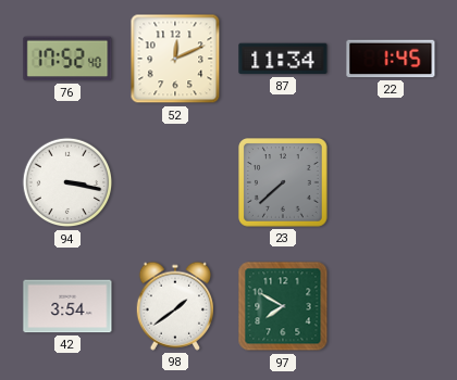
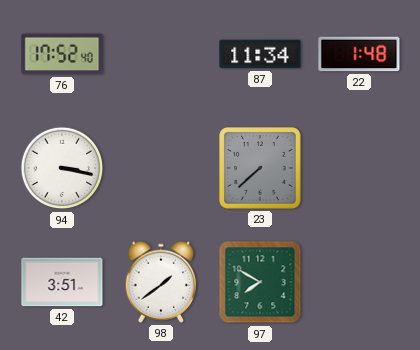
52: 12:11 -> none (175, 59)
22: 1:45 -> 1:48 (359, 54)
42: 3:54 -> 3:51 (62, 282)
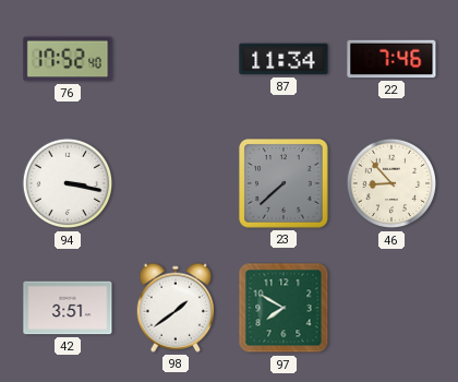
22: 1:48 -> 7:46 (391, 59)
46: none -> 8:53 (391, 183)
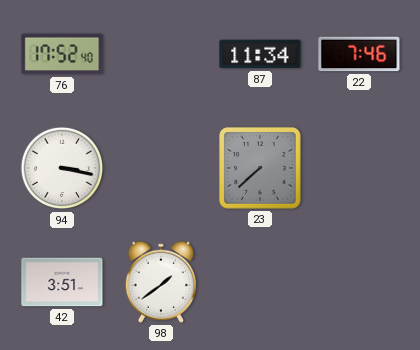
46: 8:53 -> none (391, 183)
97: 7:50 -> none (284, 308)
